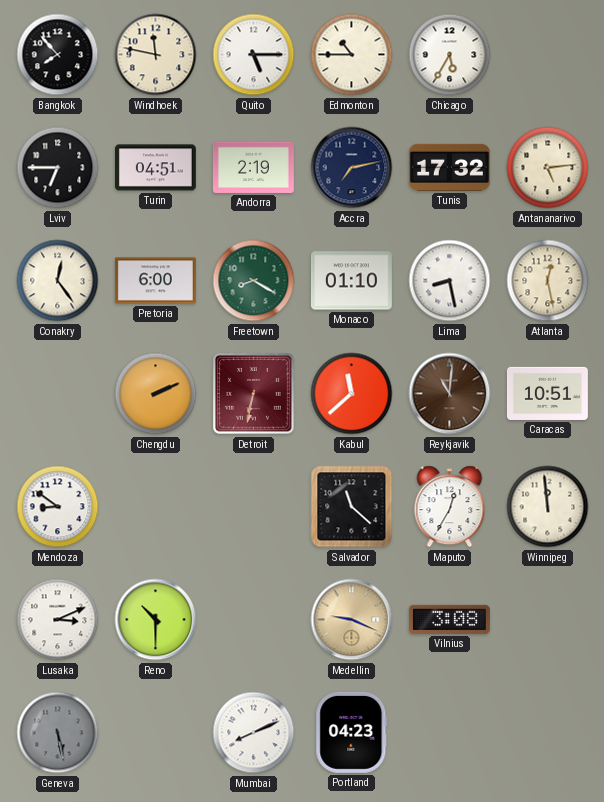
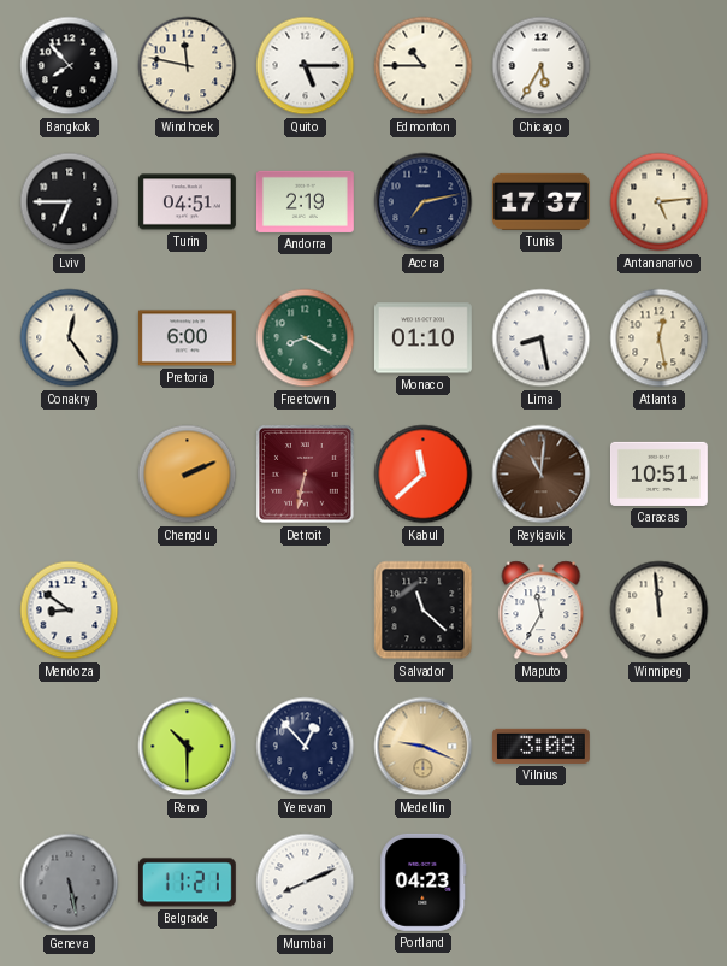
Tunis: 17:32 -> 17:37 (540, 201)
Maputo: 12:35 -> 11:35 (542, 611)
Lusaka: 3:11 -> none (58, 620)
Yerevan: none -> 12:53 (306, 747)
Belgrade: none -> 11:21 (187, 883)
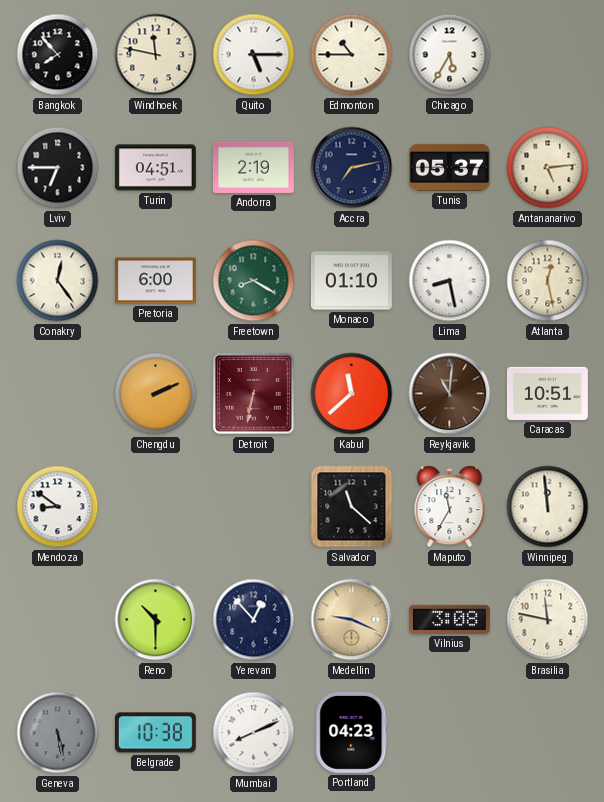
Tunis: 17:37 -> 05:37 (449, 167)
Brasilia: none -> 11:47 (548, 620)
Belgrade: 11:21 -> 10:38 (155, 733)
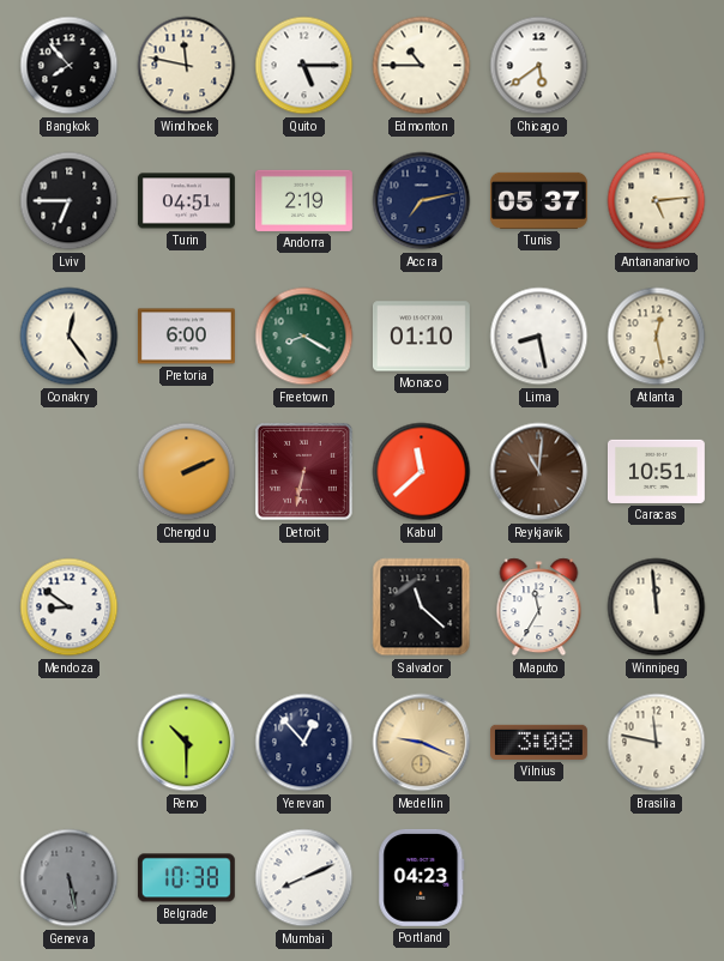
Chicago: 5:35 -> 5:39 (539, 66)
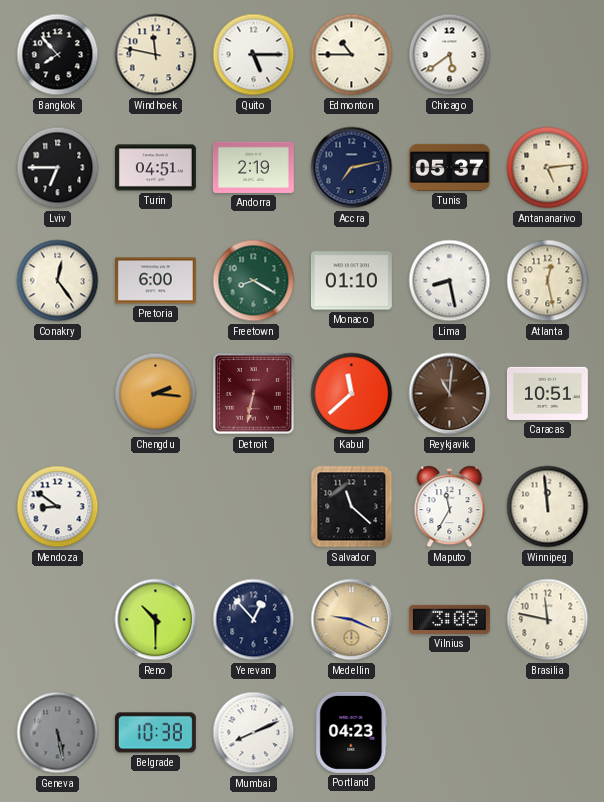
Chengdu: 2:11 -> 2:16 (156, 394)
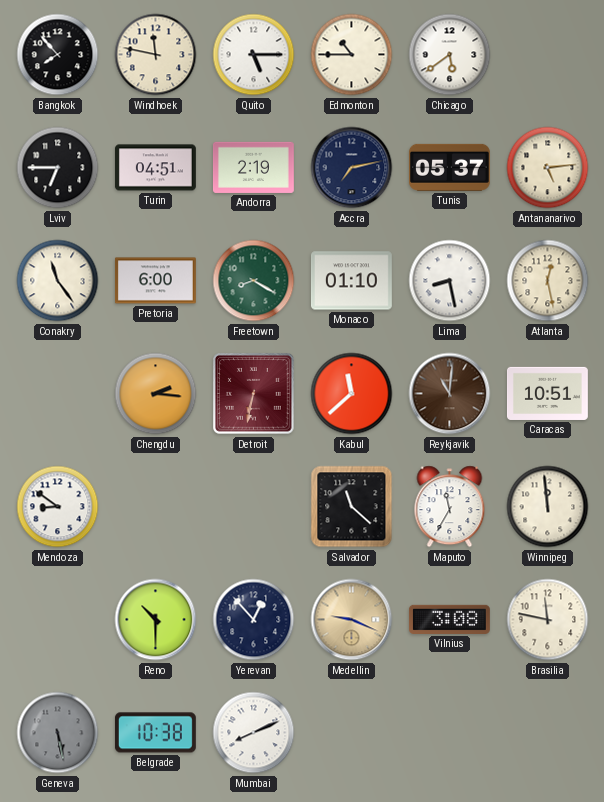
Conakry: 12:24 -> 11:24 (58, 281)
Portland: 04:23 -> none (352, 732)
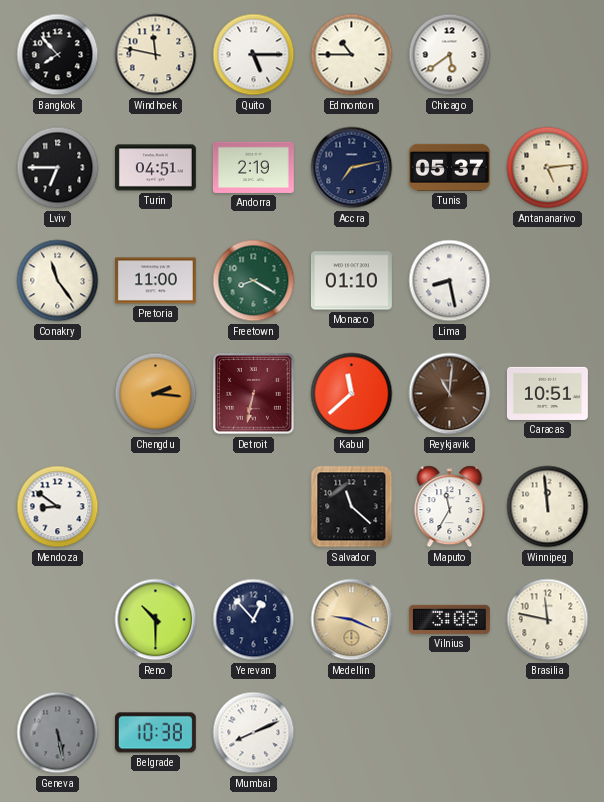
Pretoria: 6:00 -> 11:00 (155, 281)
Atlanta: 12:28 -> none (548, 281)
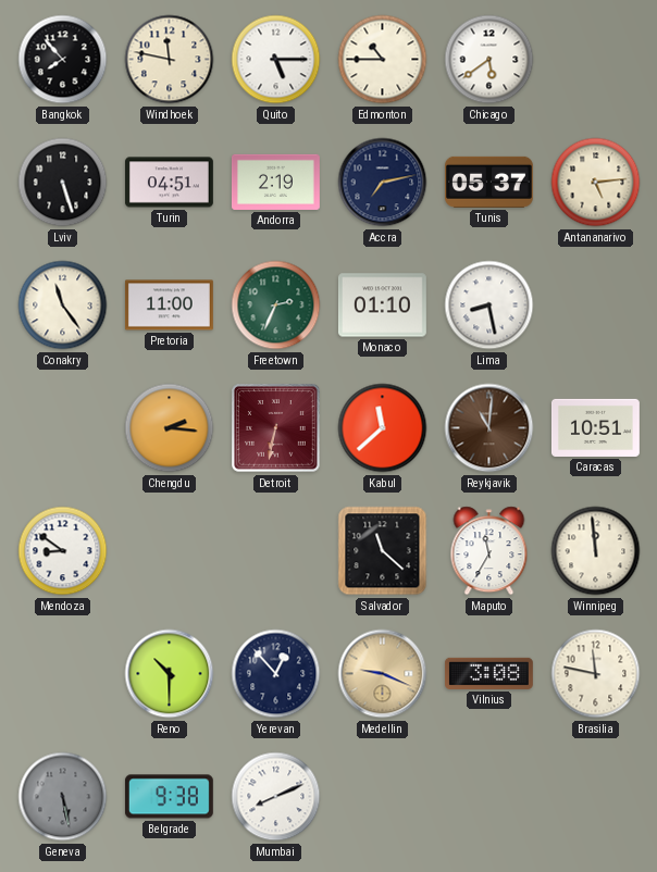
Lviv: 6:45 -> 5:27 (63, 183)
Freetown: 8:20 -> 2:34 (276, 306)
Belgrade: 10:38 -> 9:38 (169, 797)
